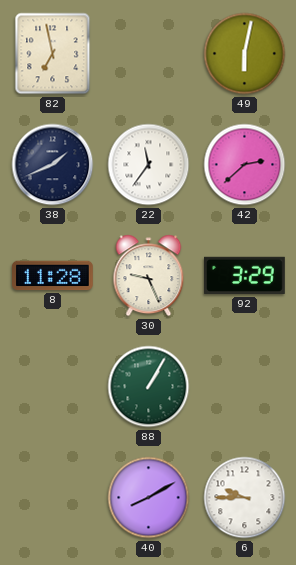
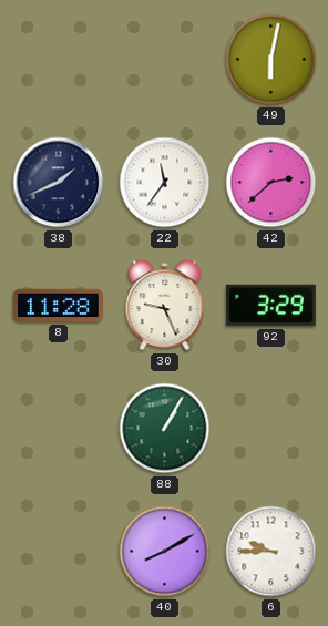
82: 6:58 -> none (53, 54)
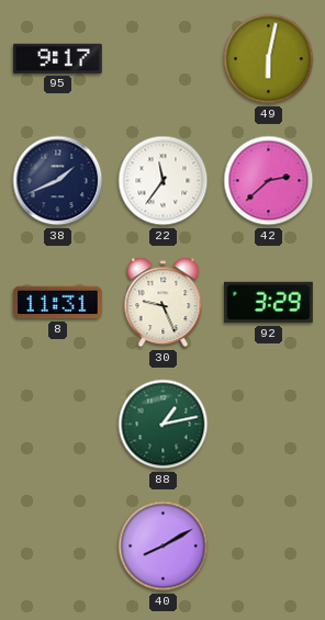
95: none -> 9:17 (57, 58)
8: 11:28 -> 11:31 (58, 303)
88: 1:05 -> 1:13 (164, 425)
6: 9:45 -> none (271, 552)
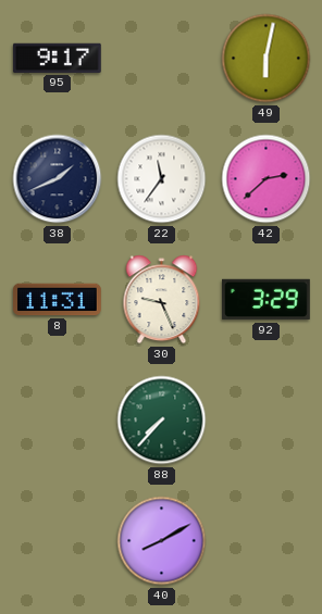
88: 1:13 -> 7:37 (162, 421)
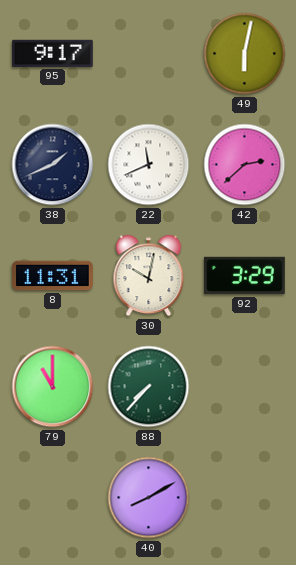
22: 11:36 -> 11:41 (149, 165)
30: 9:26 -> 10:02 (149, 276)
79: none -> 11:00 (53, 387)
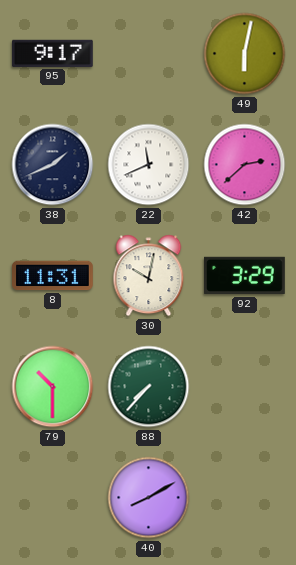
79: 11:00 -> 10:30 (53, 387)
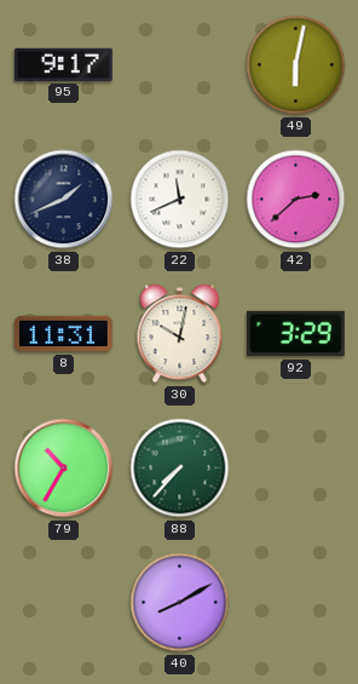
79: 10:30 -> 10:35 (64, 469)
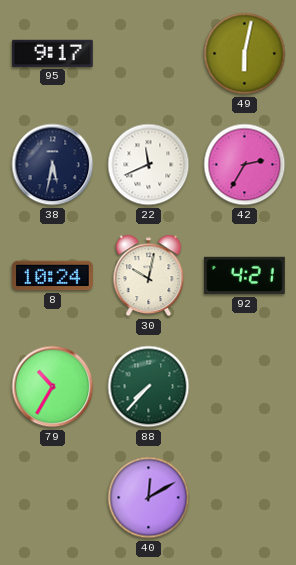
38: 1:41 -> 5:32 (53, 165)
42: 2:38 -> 2:35 (245, 165)
8: 11:31 -> 10:24 (53, 276)
92: 3:29 -> 4:21 (245, 276)
40: 8:10 -> 12:10 (149, 498)
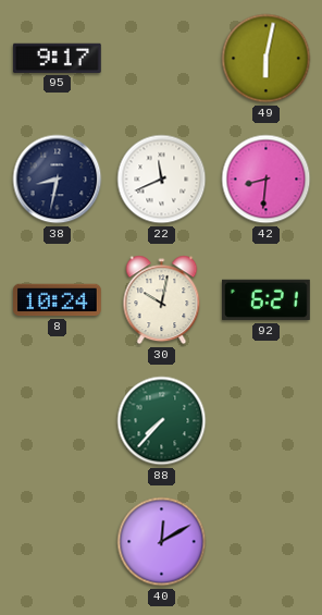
38: 5:32 -> 8:32 (58, 180)
42: 2:35 -> 8:31 (267, 180)
92: 4:21 -> 6:21 (267, 300)
79: 10:35 -> none (53, 387)
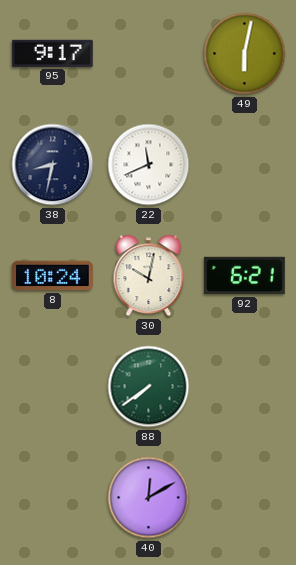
42: 8:31 -> none (267, 180)
88: 7:37 -> 7:39 (149, 387)
